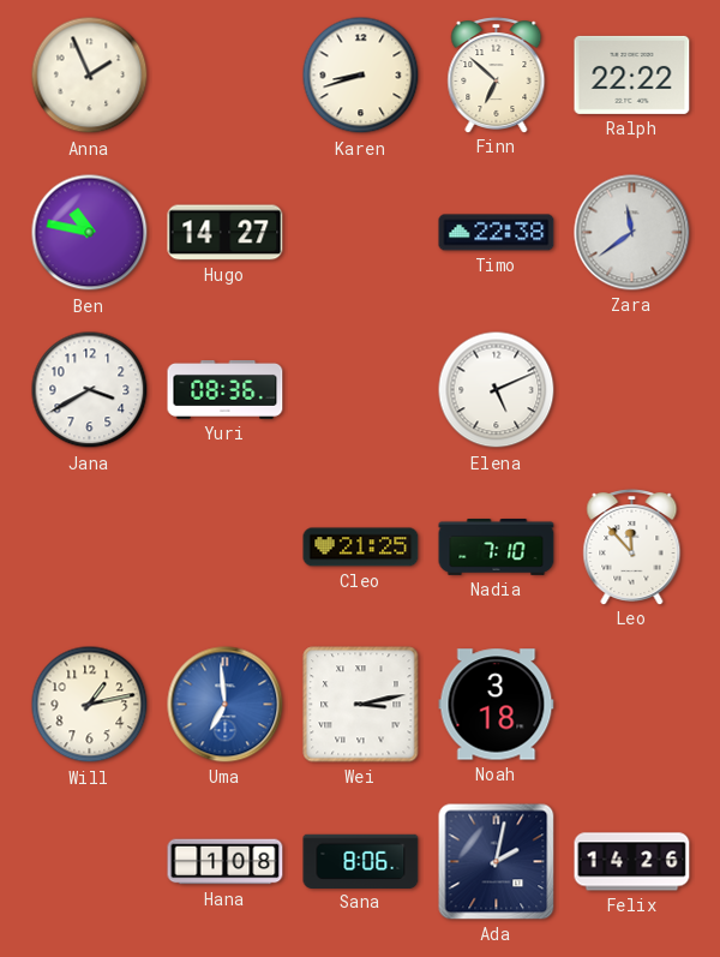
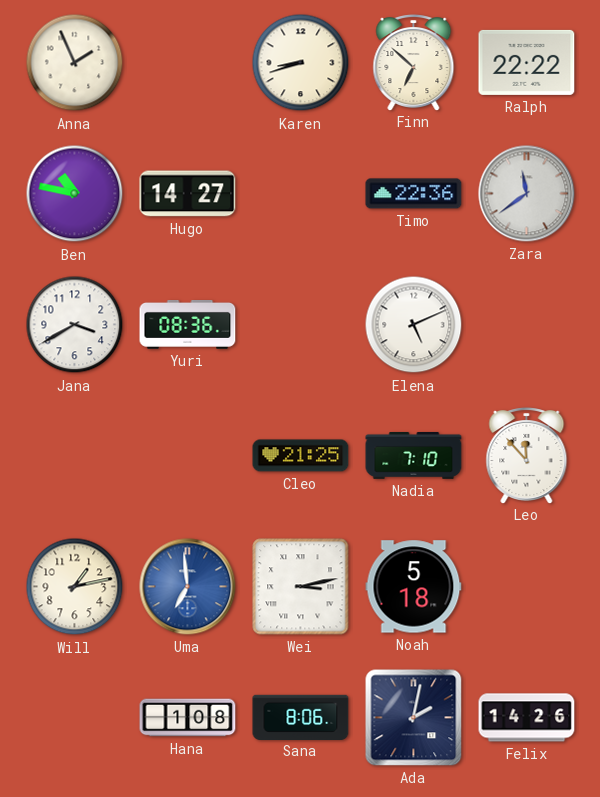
Timo: 22:38 -> 22:36 (414, 194)
Noah: 3:18 -> 5:18 (414, 587)
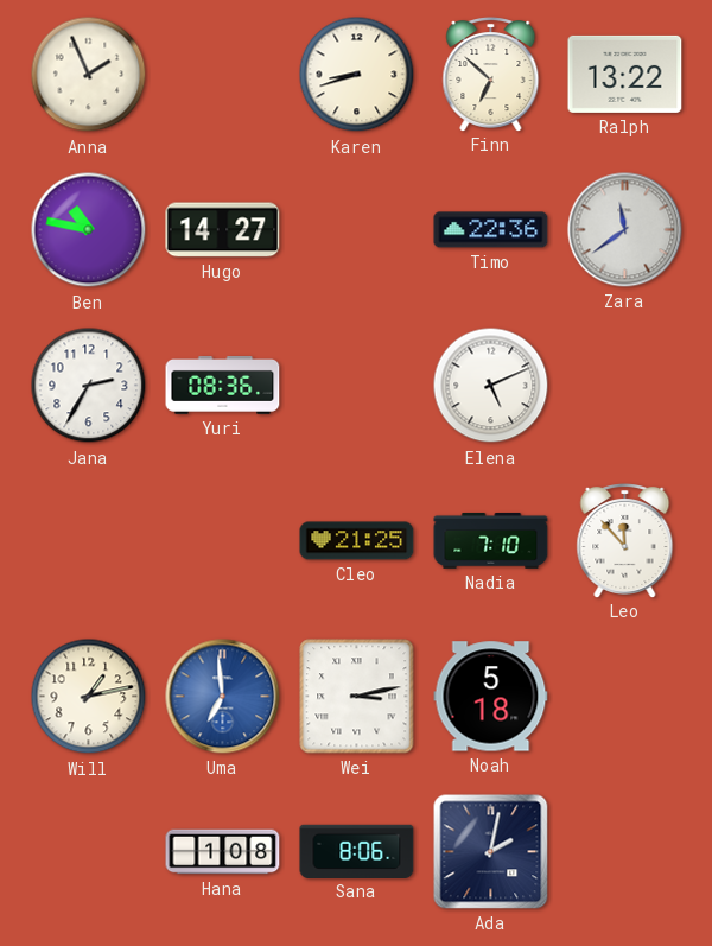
Ralph: 22:22 -> 13:22 (625, 74)
Jana: 3:40 -> 2:35 (89, 386)
Felix: 14:26 -> none (527, 718)
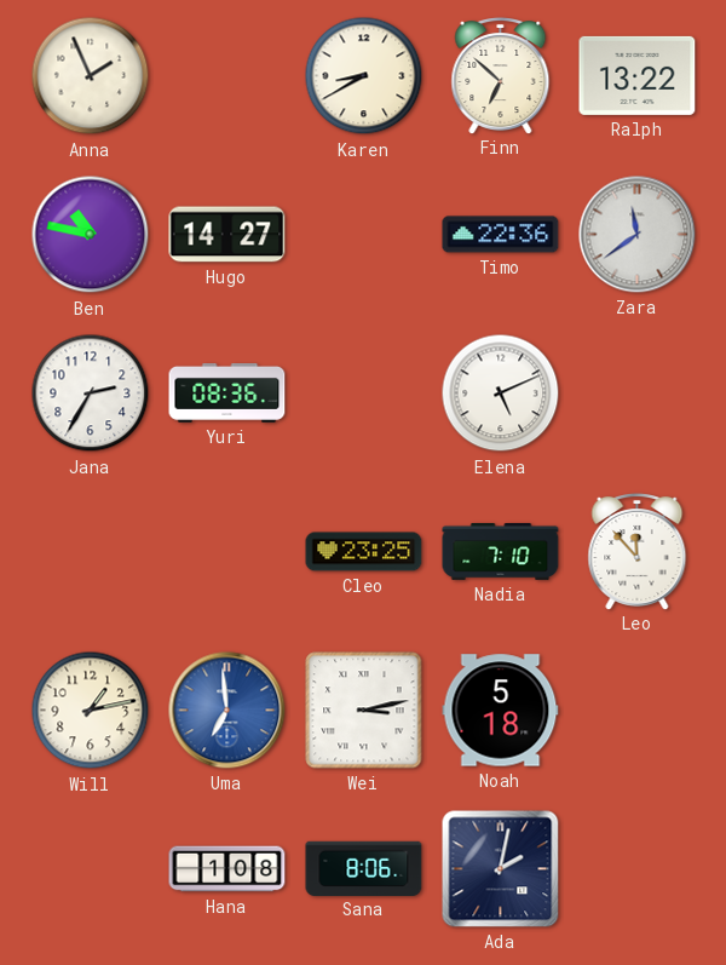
Karen: 8:42 -> 8:40 (364, 76)
Cleo: 21:25 -> 23:25 (364, 552)
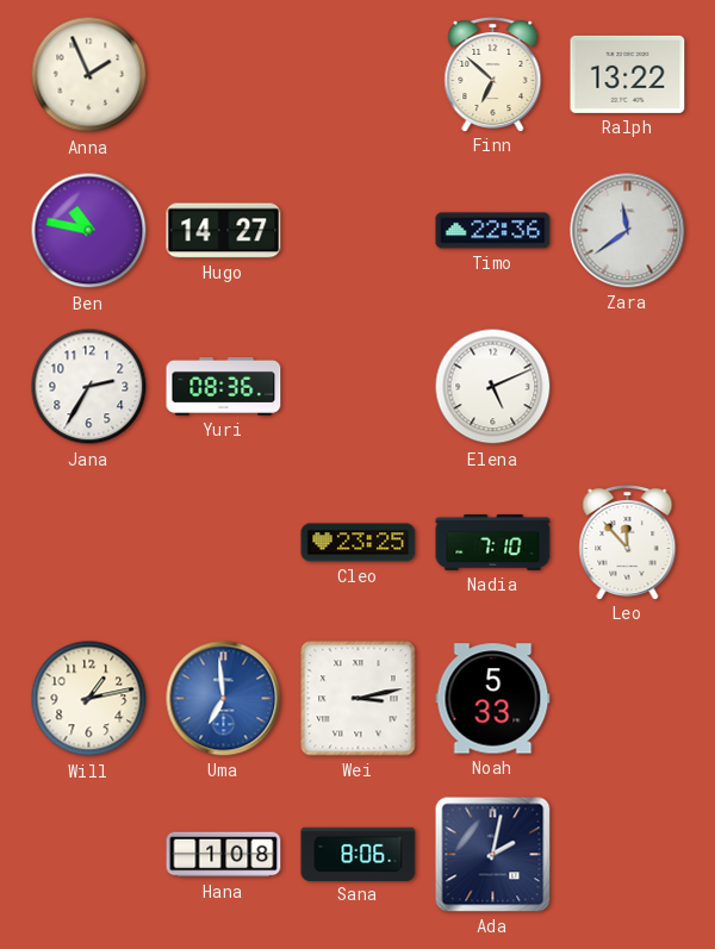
Karen: 8:40 -> none (364, 76)
Noah: 5:18 -> 5:33 (493, 699)
